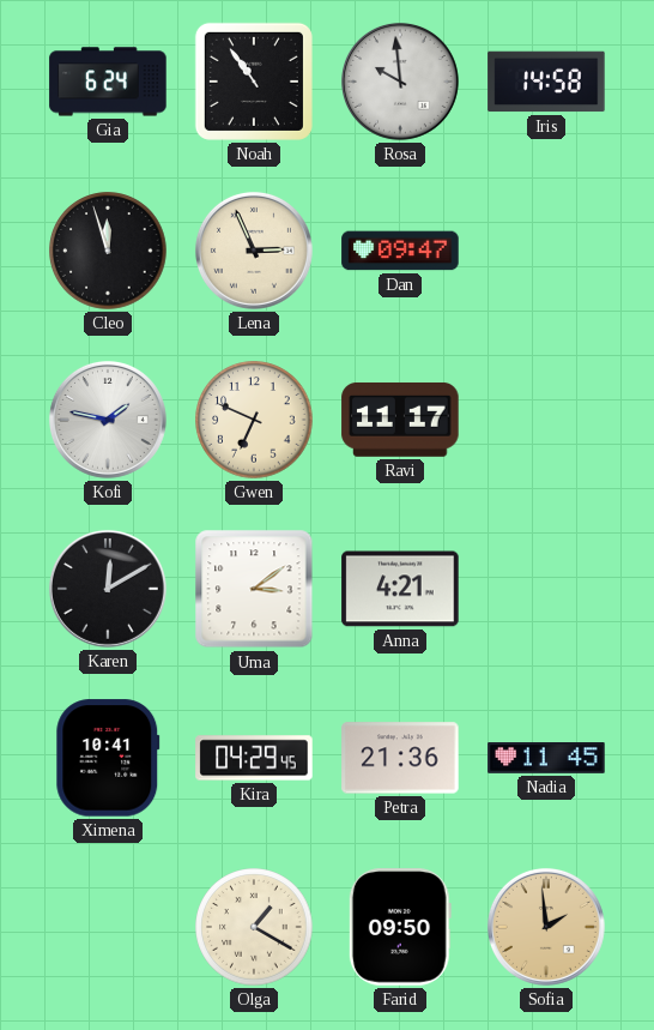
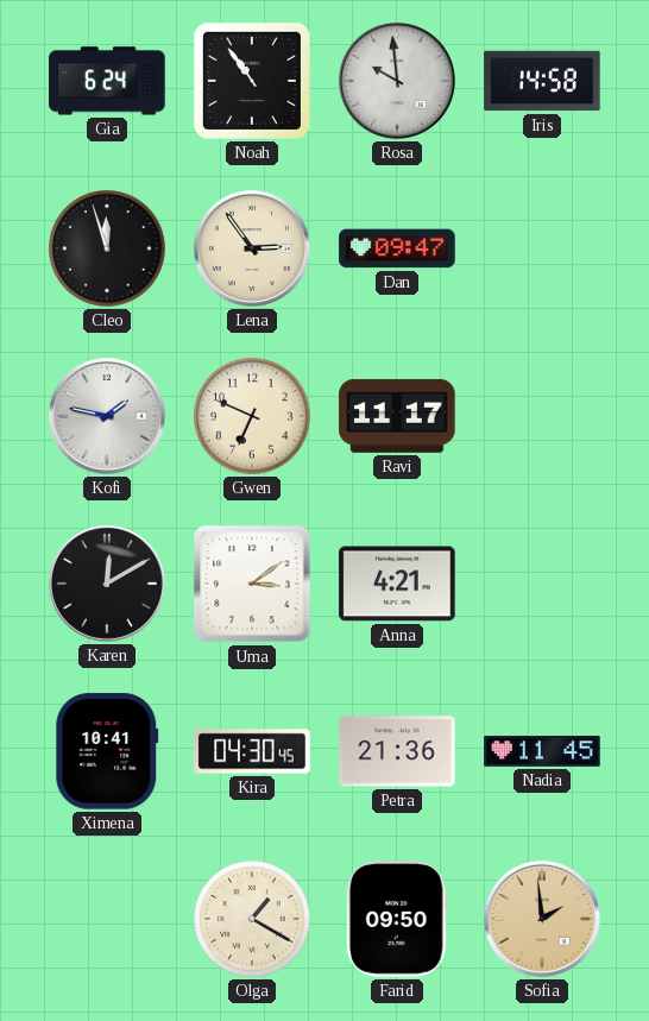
Lena: 2:56 -> 2:54 (252, 248)
Kira: 04:29 -> 04:30 (252, 751)
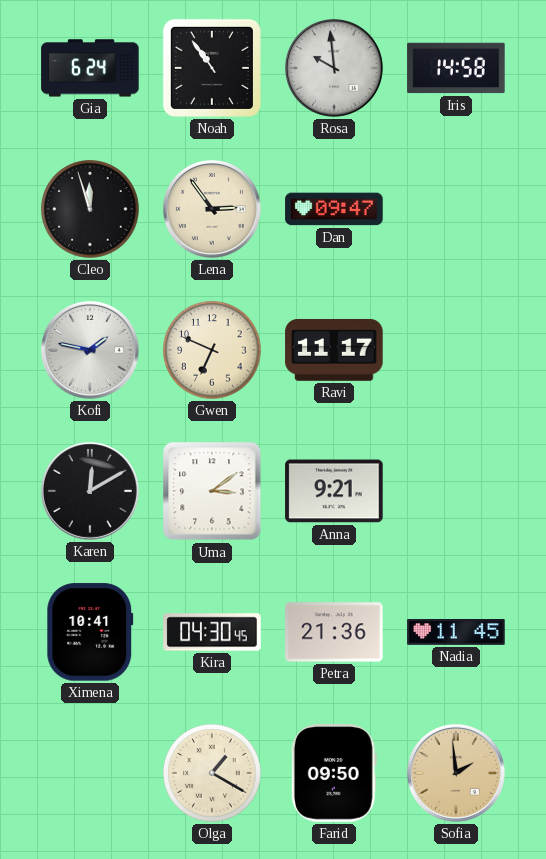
Anna: 4:21 -> 9:21 (334, 491)
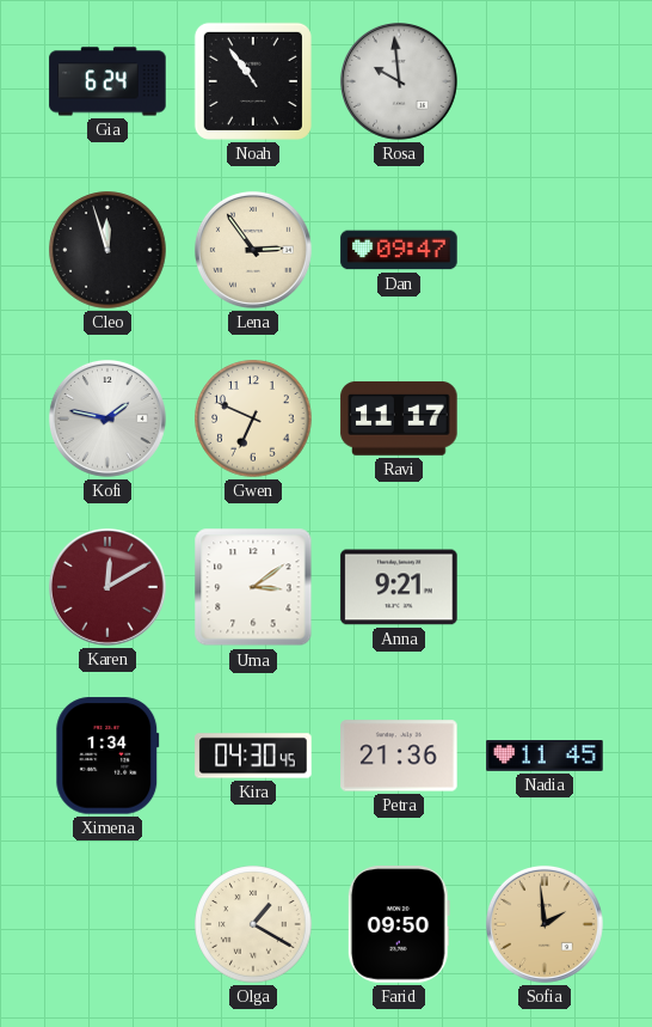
Iris: 14:58 -> none (456, 68)
Karen dial: black -> burgundy (107, 587)
Ximena: 10:41 -> 1:34 (107, 756)
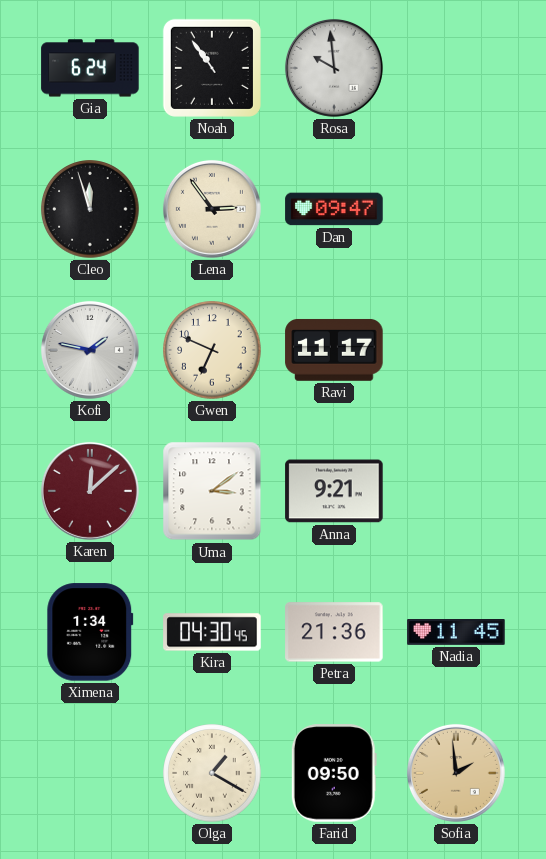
Karen: 12:10 -> 12:08 (90, 491)
